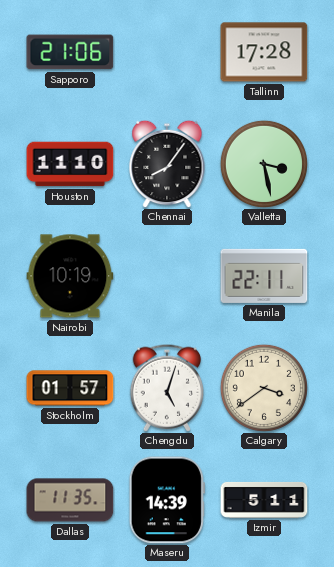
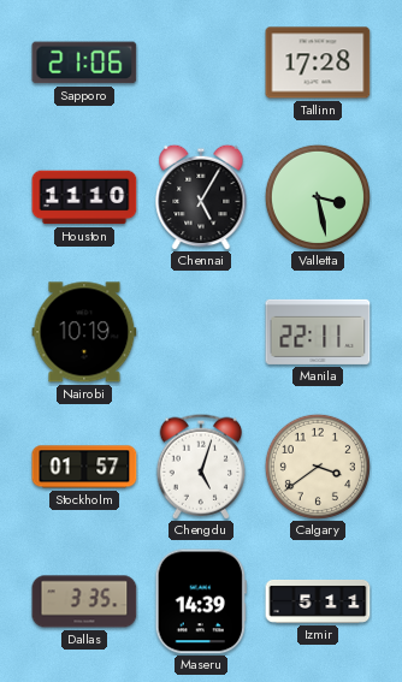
Chennai: 8:06 -> 5:05 (201, 197)
Dallas: 11:35 -> 3:35 (84, 601)
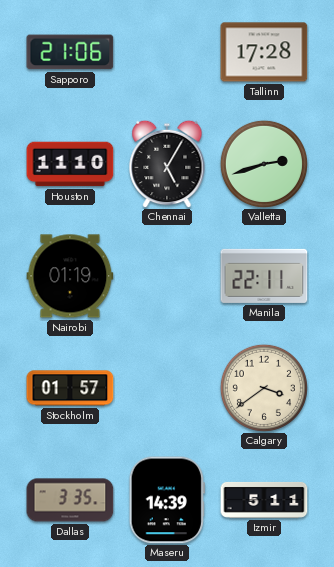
Valletta: 3:28 -> 2:42 (264, 164)
Nairobi: 10:19 -> 01:19 (70, 276)
Chengdu: 5:03 -> none (201, 467)
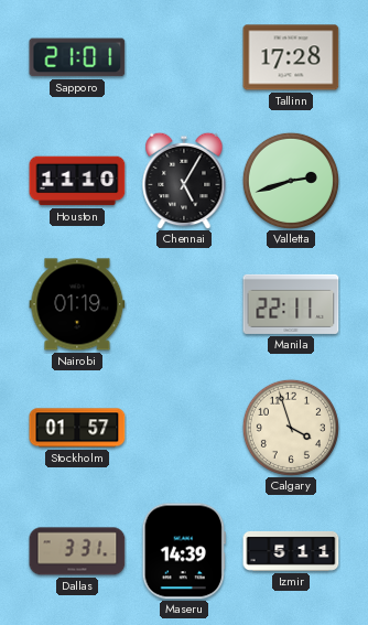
Sapporo: 21:06 -> 21:01 (77, 57)
Calgary: 3:39 -> 3:57 (291, 428)
Dallas: 3:35 -> 3:31 (77, 551)
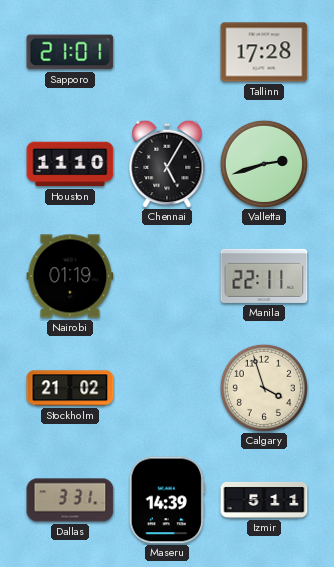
Stockholm: 01:57 -> 21:02 (70, 388)
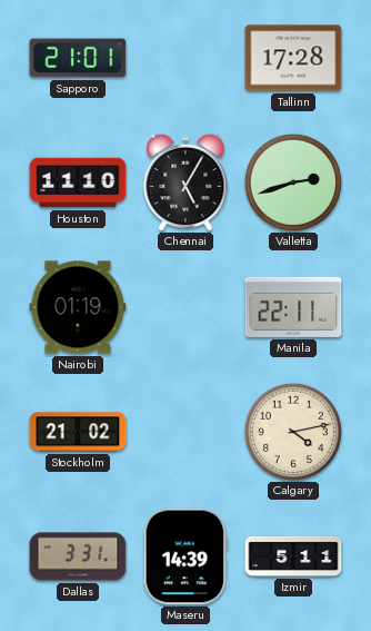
Calgary: 3:57 -> 4:13 (293, 432)
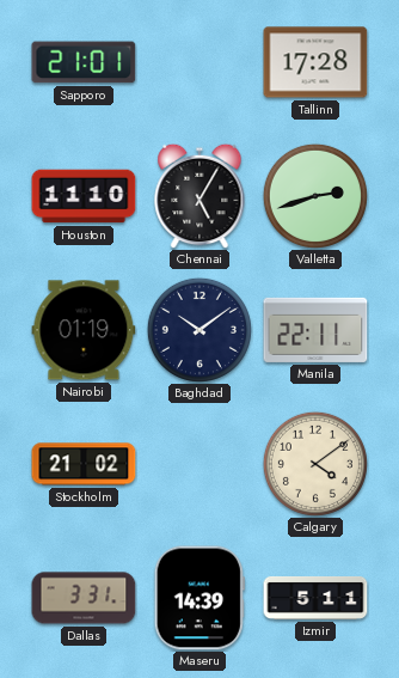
Baghdad: none -> 10:09 (199, 330)
Calgary: 4:13 -> 4:09 (315, 464)
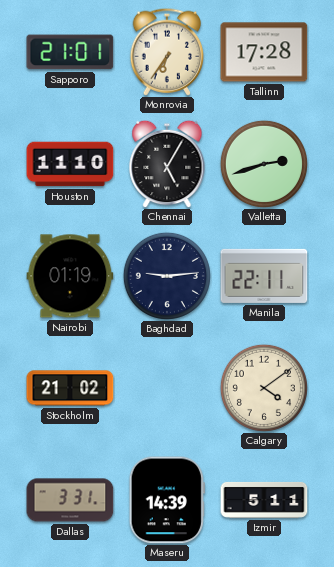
Monrovia: none -> 6:36 (167, 52)
Baghdad: 10:09 -> 9:14 (167, 276)
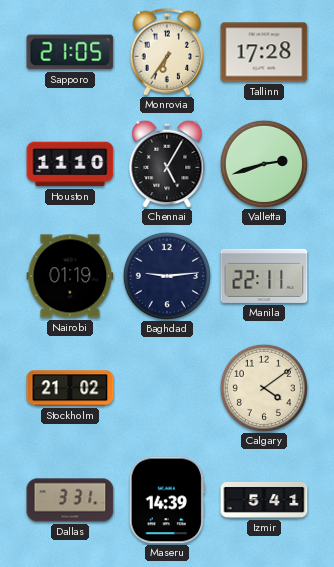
Sapporo: 21:01 -> 21:05 (70, 52)
Izmir: 5:11 -> 5:41 (264, 500)
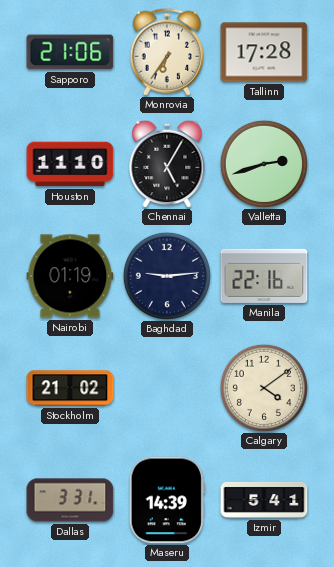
Sapporo: 21:05 -> 21:06 (70, 52)
Manila: 22:11 -> 22:16 (264, 276)
